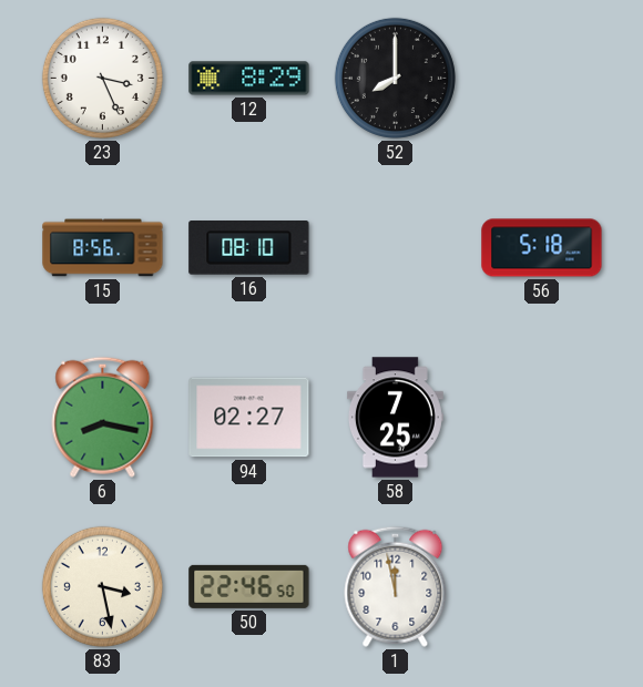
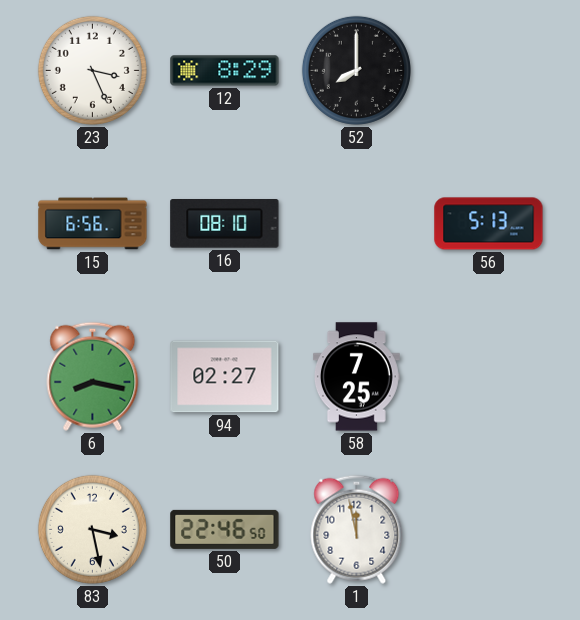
15: 8:56 -> 6:56 (93, 224)
56: 5:18 -> 5:13 (489, 224)
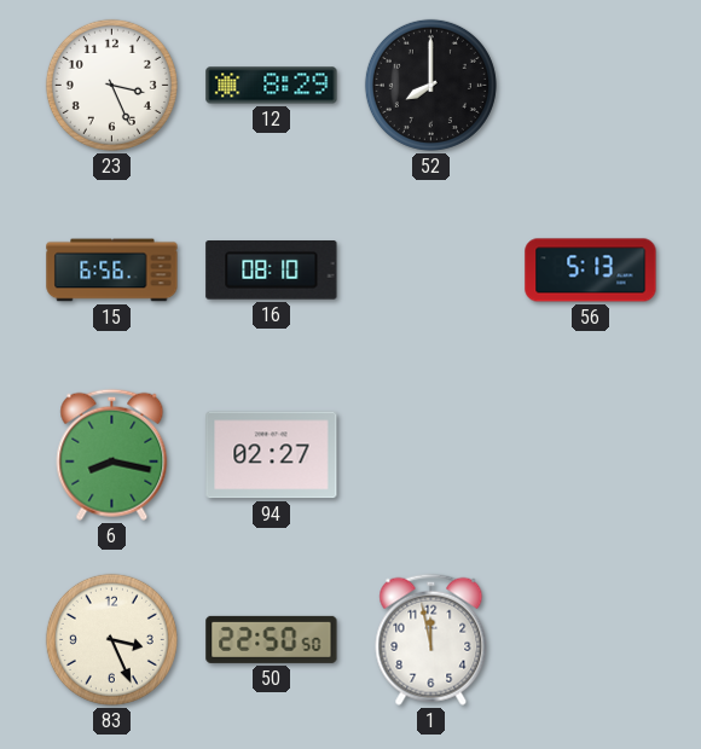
58: 7:25 -> none (356, 377)
83: 3:28 -> 3:26 (111, 639)
50: 22:46 -> 22:50 (272, 639)
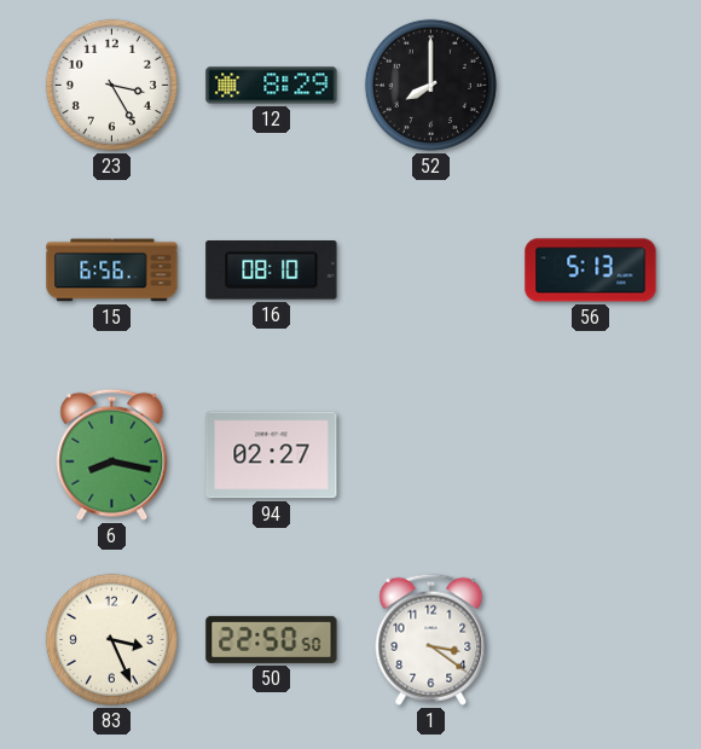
23: 3:26 -> 3:25 (111, 85)
1: 11:58 -> 3:21 (431, 639)
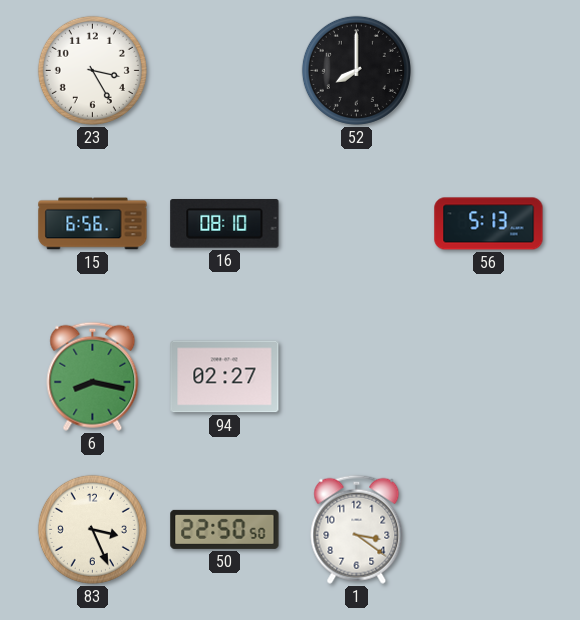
12: 8:29 -> none (272, 86)
